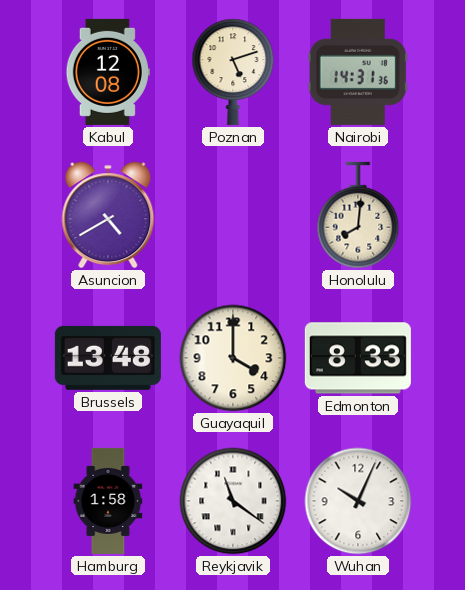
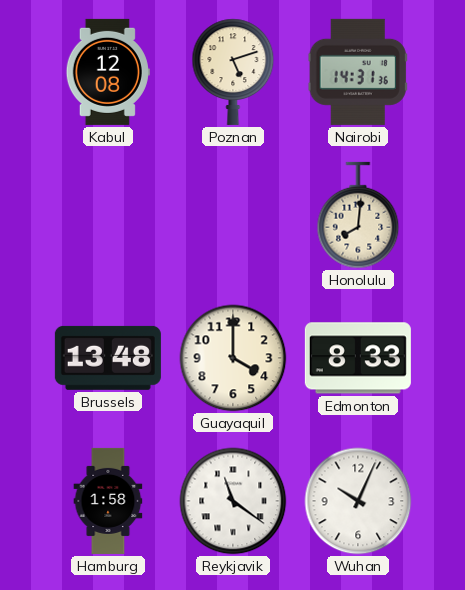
Asuncion: 4:40 -> none (108, 215)
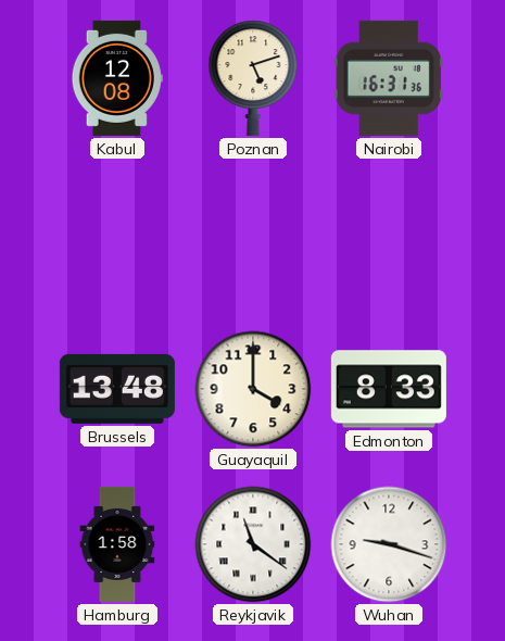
Nairobi: 14:31 -> 16:31 (389, 78)
Honolulu: 8:01 -> none (358, 215)
Wuhan: 10:04 -> 9:18 (389, 544)
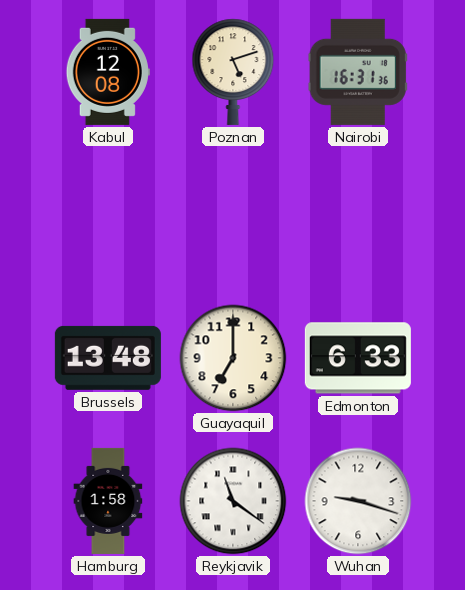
Guayaquil: 4:00 -> 7:00 (233, 358)
Edmonton: 8:33 -> 6:33 (358, 358)
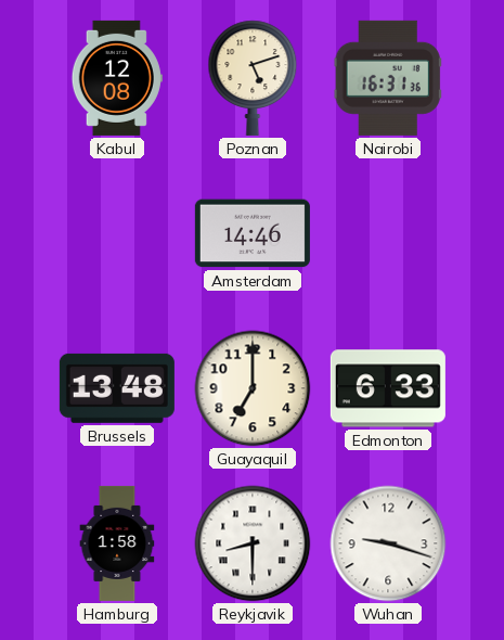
Amsterdam: none -> 14:46 (253, 233)
Reykjavik: 11:21 -> 8:30 (253, 543)
